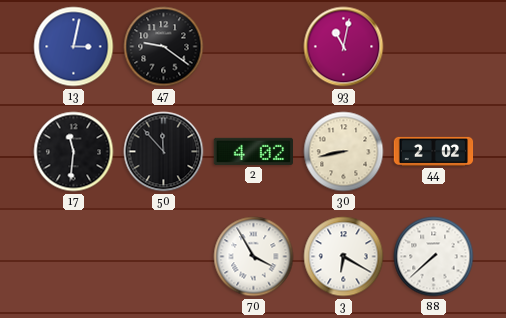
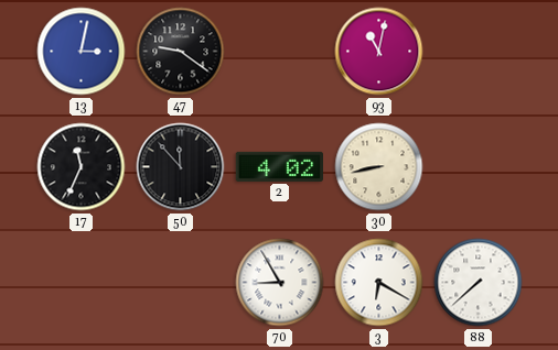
17: 11:31 -> 11:34 (82, 167)
44: 2:02 -> none (434, 151)
70: 3:55 -> 8:55 (280, 283)
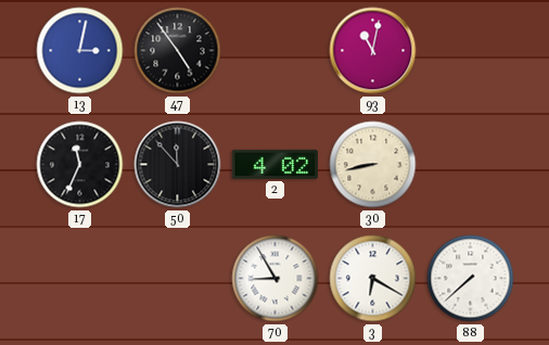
47: 9:21 -> 4:54 (178, 51)
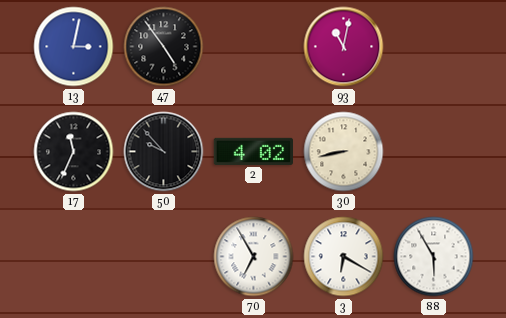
50: 11:53 -> 9:53 (164, 152)
70: 8:55 -> 6:55 (254, 257)
88: 7:38 -> 5:55 (434, 257)
